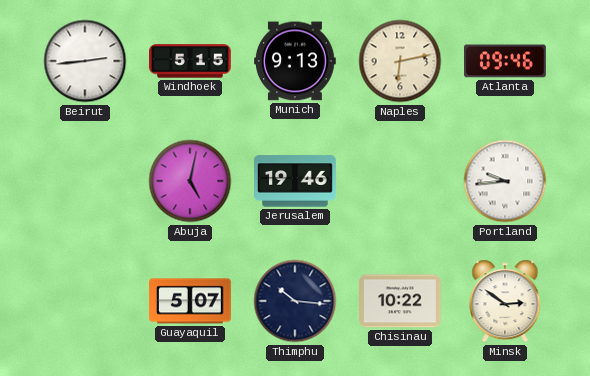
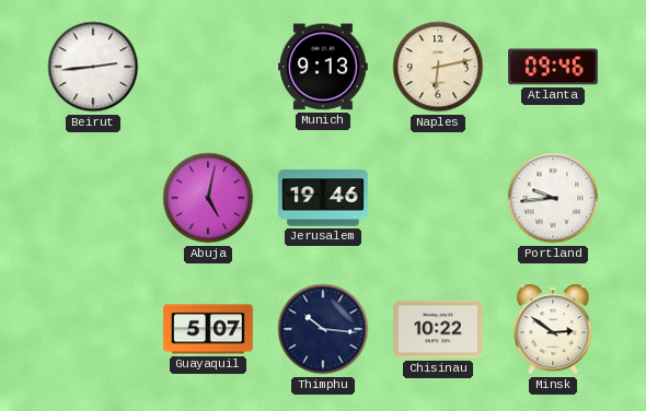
Windhoek: 5:15 -> none (191, 61)
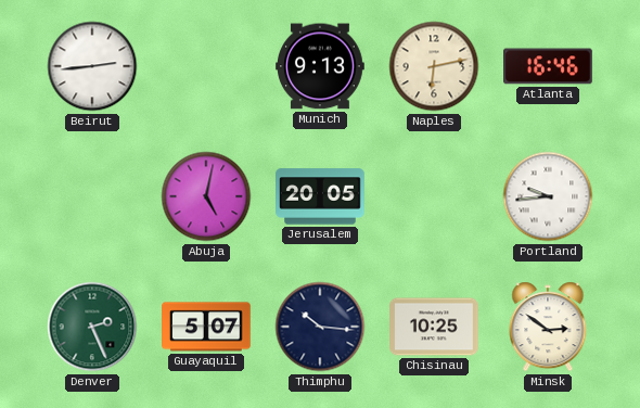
Atlanta: 09:46 -> 16:46 (549, 66)
Jerusalem: 19:46 -> 20:05 (320, 196)
Denver: none -> 2:26 (92, 327)
Chisinau: 10:22 -> 10:25 (435, 327)
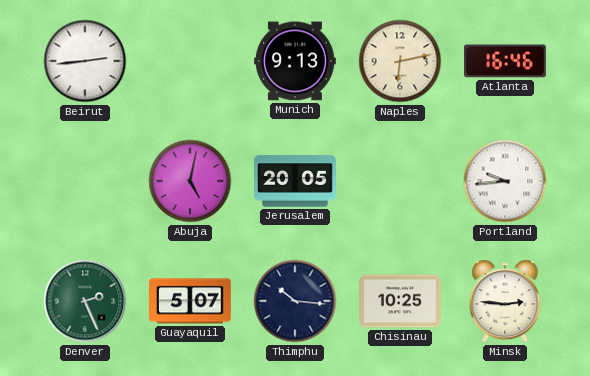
Minsk: 2:51 -> 2:46 (505, 301)
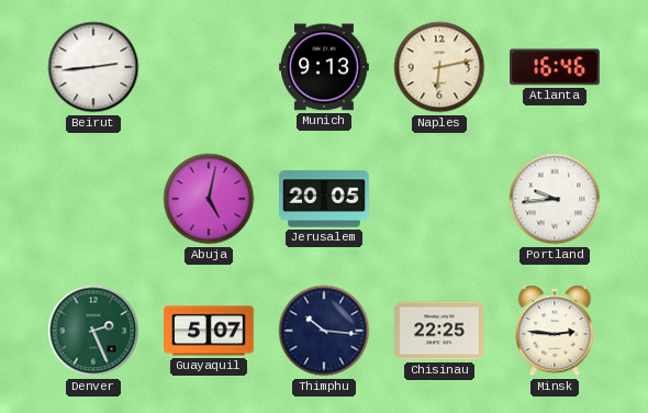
Chisinau: 10:25 -> 22:25 (440, 331)
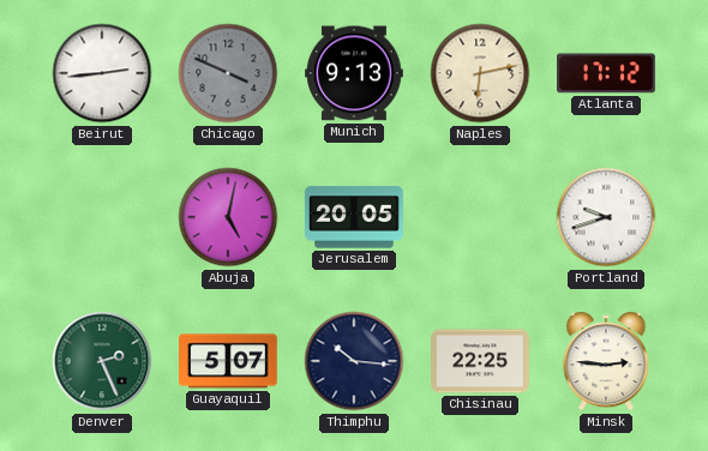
Chicago: none -> 3:49 (228, 73)
Atlanta: 16:46 -> 17:12 (607, 73)
Portland: 9:44 -> 9:42 (606, 217)
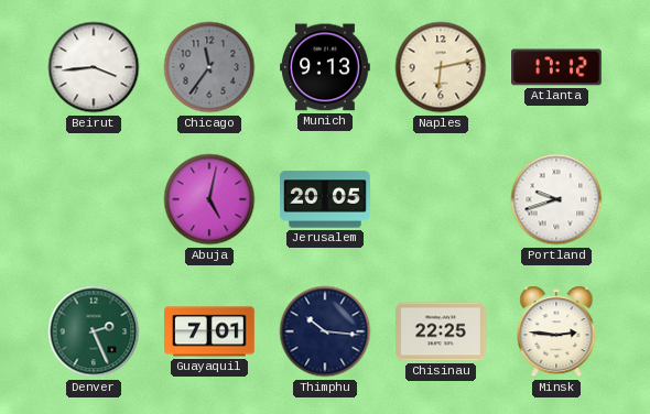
Beirut: 2:44 -> 3:44 (94, 67)
Chicago: 3:49 -> 11:36 (209, 67)
Guayaquil: 5:07 -> 7:01 (210, 331)
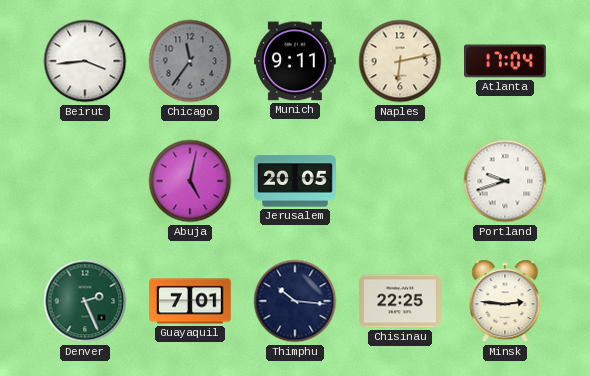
Munich: 9:13 -> 9:11 (296, 61)
Atlanta: 17:12 -> 17:04 (506, 61)
